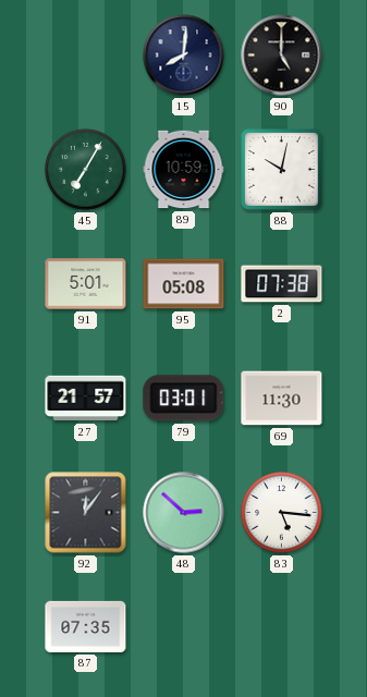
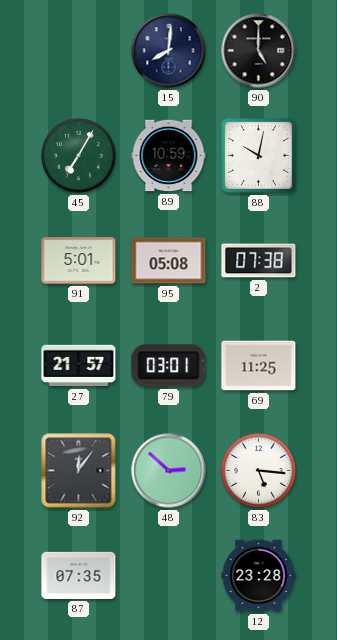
69: 11:30 -> 11:25 (259, 366)
12: none -> 23:28 (259, 576)
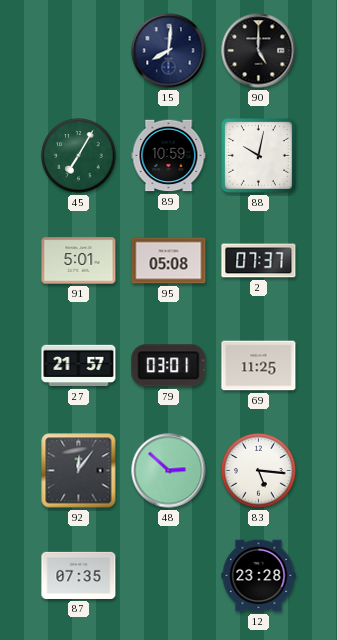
2: 07:38 -> 07:37 (259, 261)
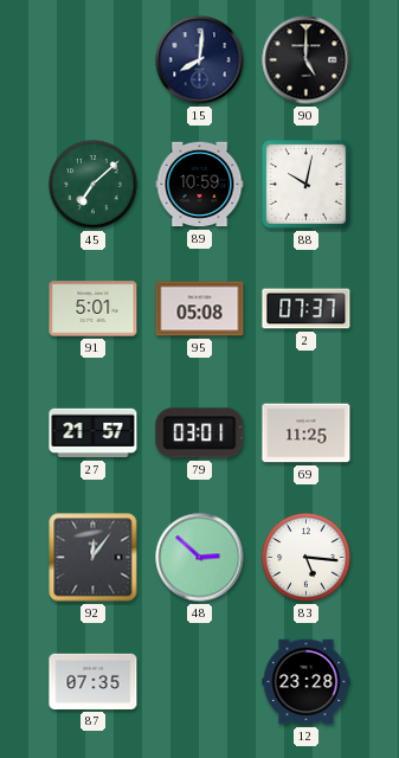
45: 7:05 -> 7:08 (94, 185)
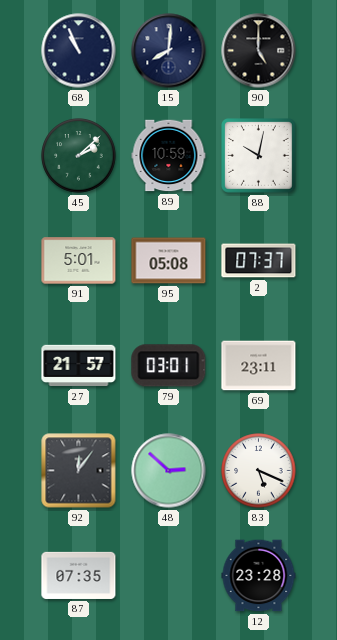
68: none -> 10:56 (79, 51)
45: 7:08 -> 2:08 (79, 156)
69: 11:25 -> 23:11 (259, 366)
83: 5:16 -> 5:19 (259, 471)
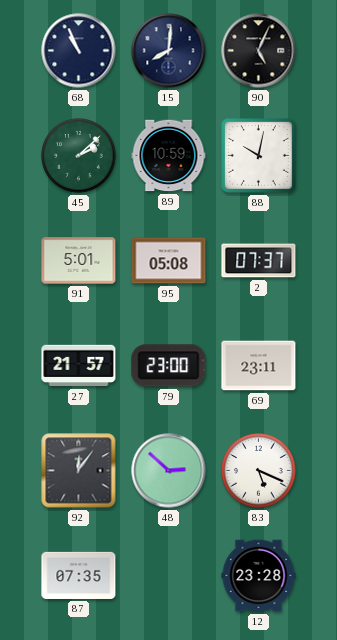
90: 5:00 -> 5:04 (259, 51)
79: 03:01 -> 23:00 (169, 366)
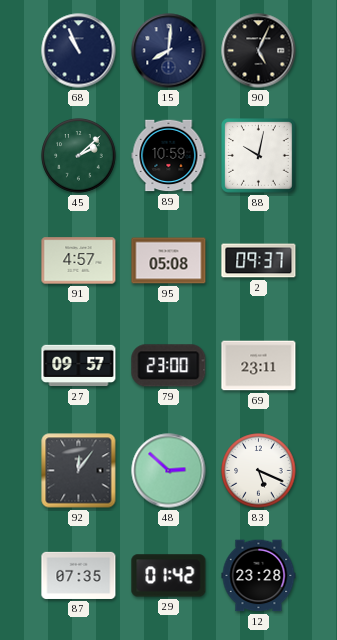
91: 5:01 -> 4:57 (79, 261)
2: 07:37 -> 09:37 (259, 261)
27: 21:57 -> 09:57 (79, 366)
29: none -> 01:42 (169, 576)
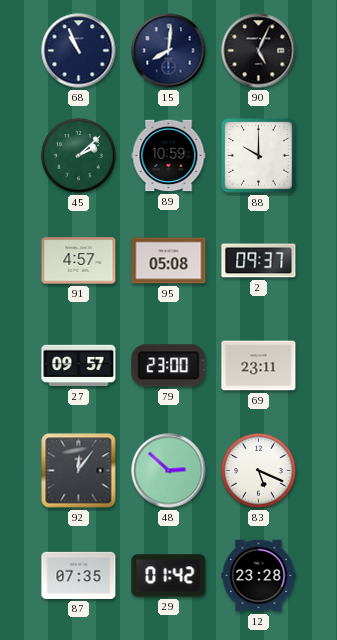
88: 10:02 -> 10:00 (259, 156)
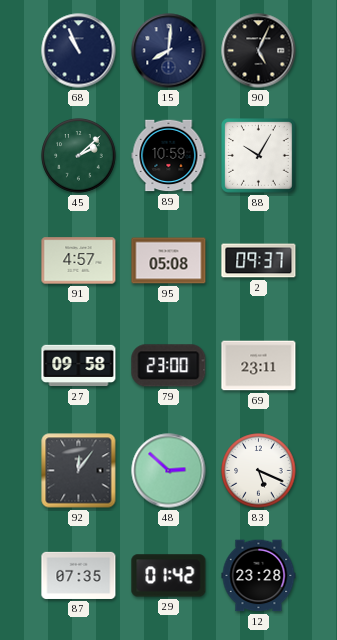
88: 10:00 -> 10:05 (259, 156)
27: 09:57 -> 09:58 (79, 366)
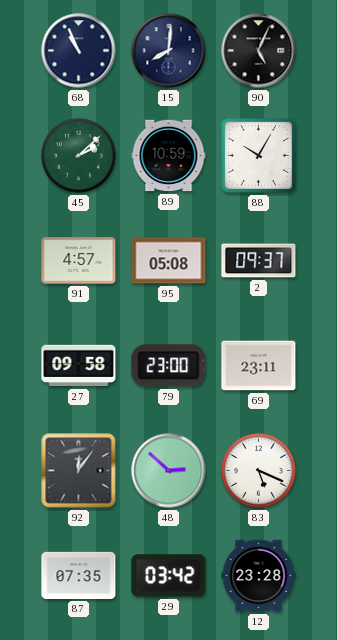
29: 01:42 -> 03:42 (169, 576)
